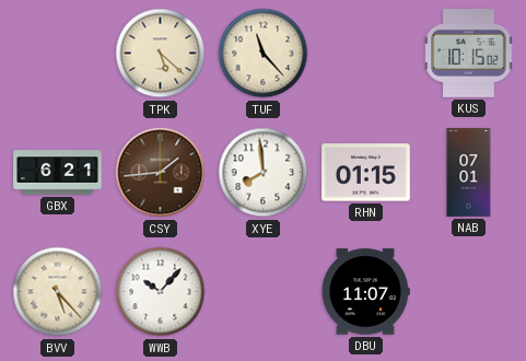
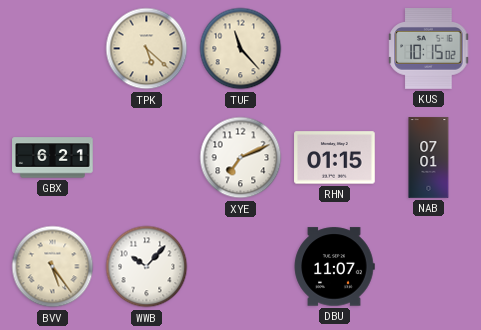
CSY: 1:44 -> none (161, 173)
XYE: 7:59 -> 7:11 (241, 158)
BVV: 5:23 -> 5:24 (53, 267)
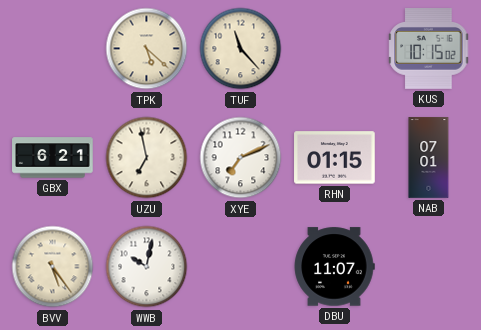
UZU: none -> 6:58 (147, 158)
WWB: 10:07 -> 10:02 (147, 267)
